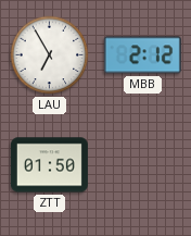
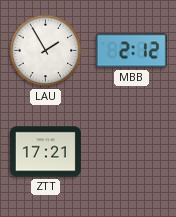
LAU: 6:55 -> 1:55 (46, 51)
ZTT: 01:50 -> 17:21 (45, 152)
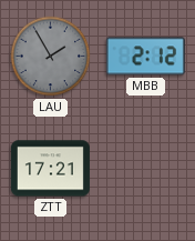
LAU dial: white -> grey (51, 57)
